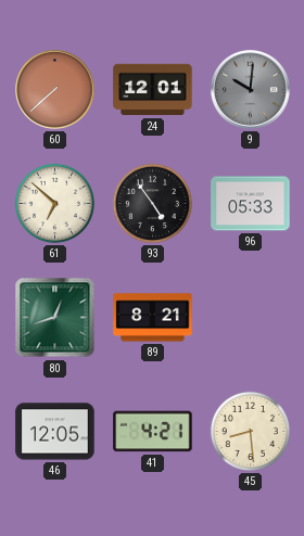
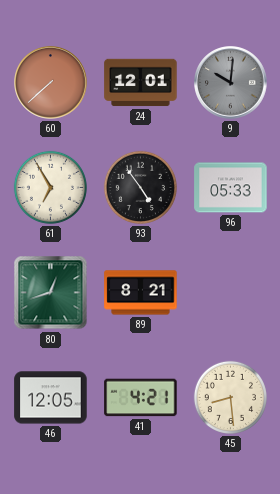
61: 6:52 -> 6:55 (50, 187)
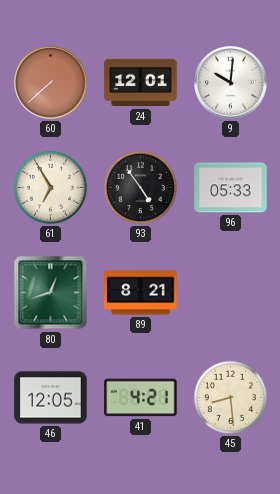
9 dial: grey -> white (231, 83)
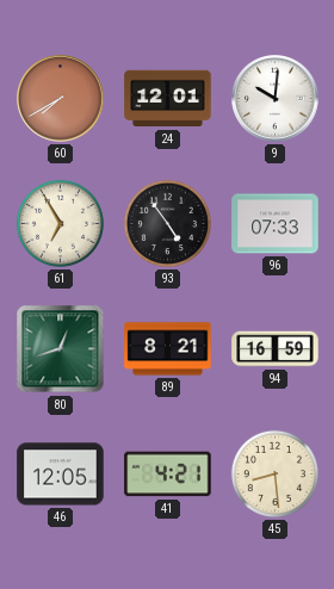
60: 7:38 -> 7:40 (61, 99)
96: 05:33 -> 07:33 (276, 224)
94: none -> 16:59 (276, 349)
